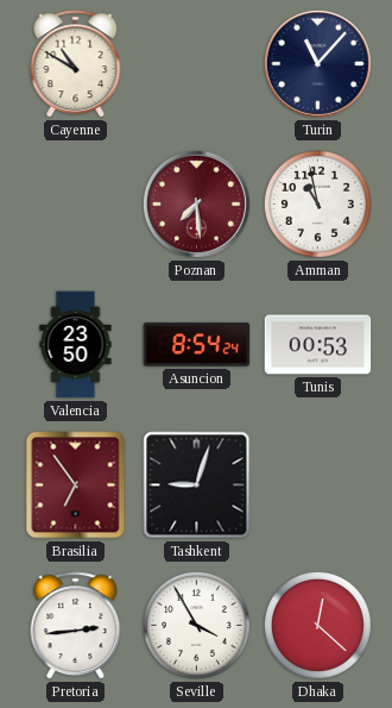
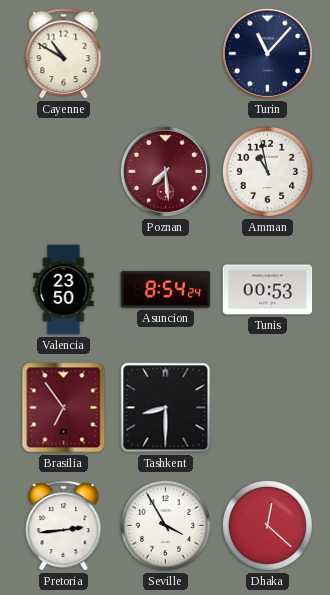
Tashkent: 9:03 -> 8:30 (166, 408)
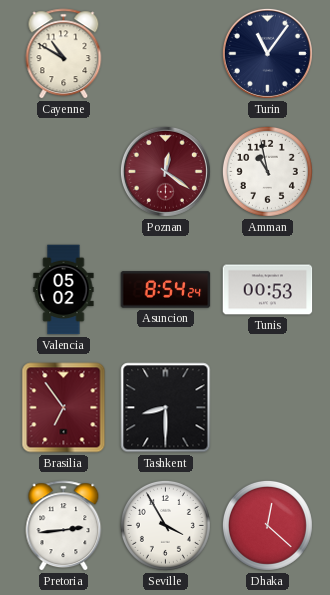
Turin: 11:07 -> 11:06 (267, 53)
Poznan: 7:29 -> 12:21 (165, 171)
Valencia: 23:50 -> 05:02 (64, 290)
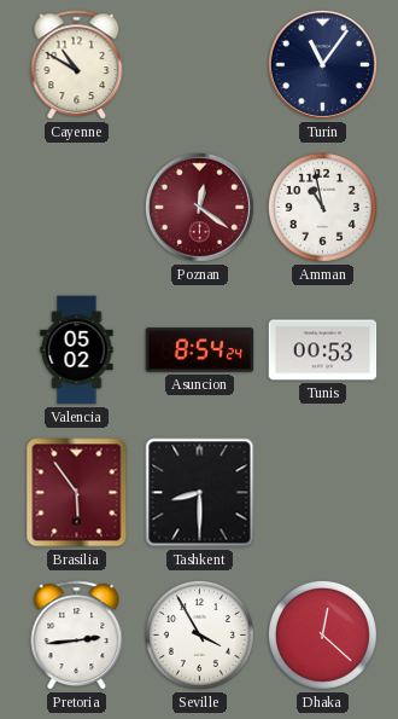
Brasilia: 6:54 -> 5:54 (77, 493)
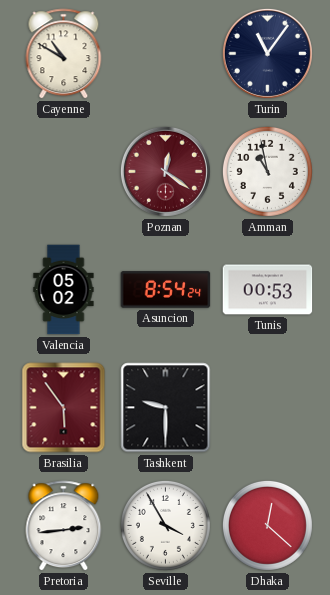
Tashkent: 8:30 -> 9:30 (166, 408)
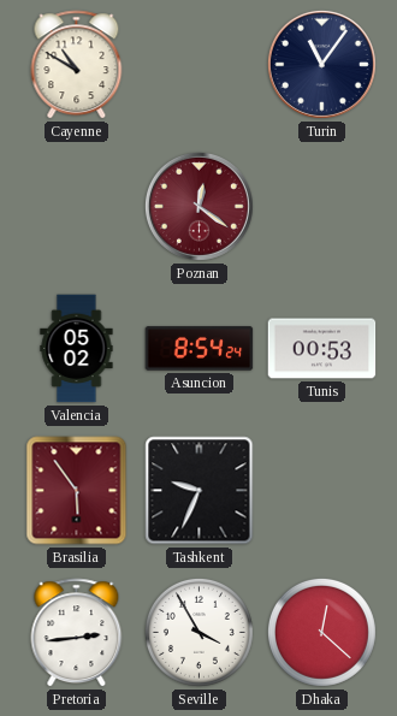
Amman: 10:58 -> none (267, 171)
Tashkent: 9:30 -> 9:34 (200, 491)
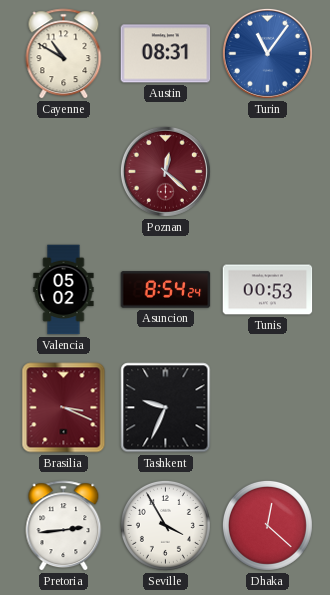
Austin: none -> 08:31 (166, 54)
Turin dial: navy -> blue (267, 53)
Poznan: 12:21 -> 12:22 (165, 171)
Brasilia: 5:54 -> 3:19 (64, 408)
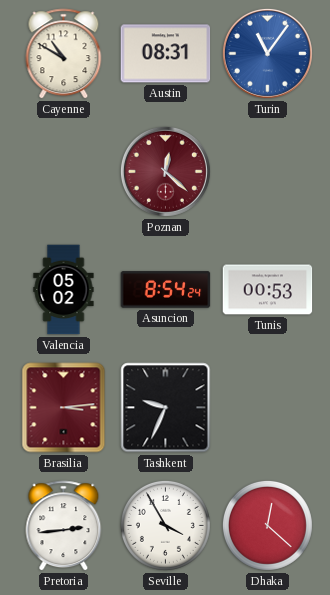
Brasilia: 3:19 -> 3:14 (64, 408)
